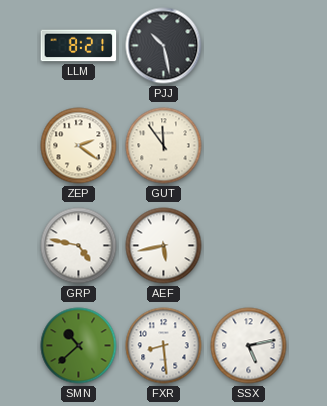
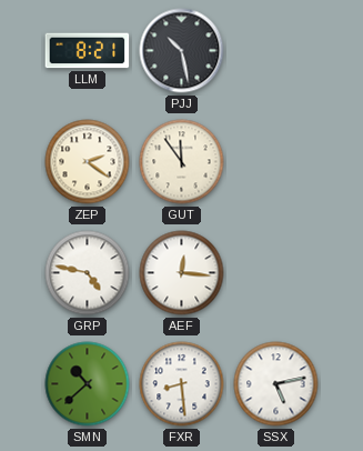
AEF: 5:43 -> 12:16 (182, 273)
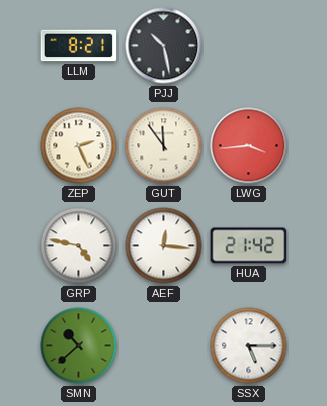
ZEP: 2:21 -> 2:26 (79, 146)
LWG: none -> 3:44 (249, 146)
HUA: none -> 21:42 (249, 246)
FXR: 8:29 -> none (182, 384)
SSX: 5:13 -> 5:15 (249, 346)
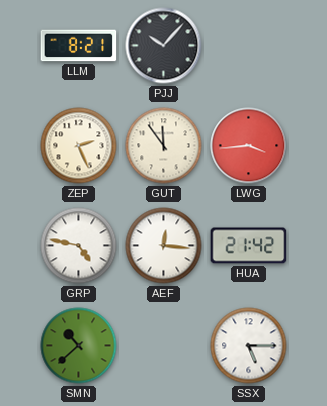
PJJ: 10:28 -> 10:07 (164, 46)
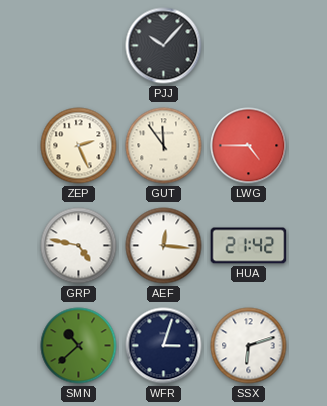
LLM: 8:21 -> none (79, 46)
LWG: 3:44 -> 4:45 (249, 146)
WFR: none -> 3:03 (164, 346)
SSX: 5:15 -> 6:12 (249, 346)
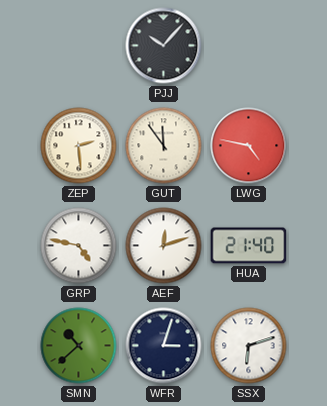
ZEP: 2:26 -> 2:29 (79, 146)
LWG: 4:45 -> 4:47 (249, 146)
AEF: 12:16 -> 12:12 (164, 246)
HUA: 21:42 -> 21:40 (249, 246)
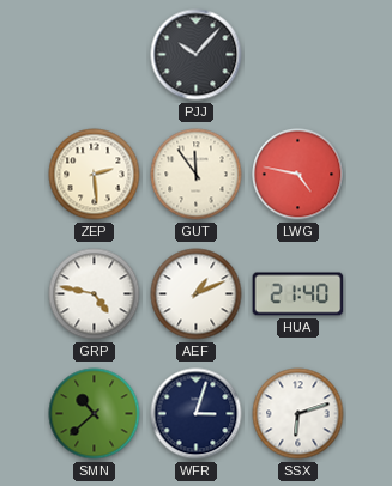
AEF: 12:12 -> 1:11 (197, 294)
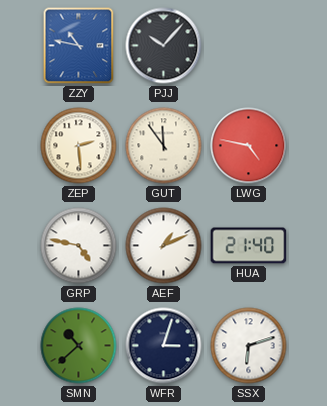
ZZY: none -> 10:47 (79, 46)
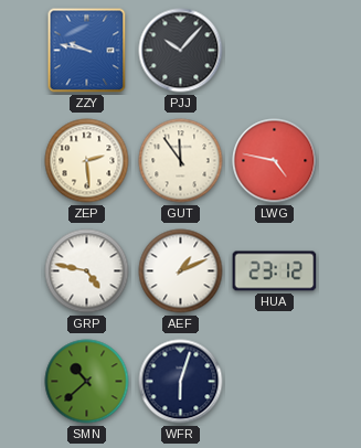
ZZY: 10:47 -> 9:47 (87, 51)
HUA: 21:40 -> 23:12 (275, 271)
WFR: 3:03 -> 6:03 (181, 382)
SSX: 6:12 -> none (249, 346)
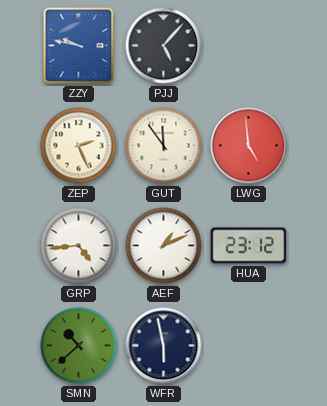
PJJ: 10:07 -> 5:07 (164, 46)
ZEP: 2:29 -> 2:26 (79, 146)
LWG: 4:47 -> 4:59 (249, 146)
GRP: 4:47 -> 4:44 (79, 246)
WFR: 6:03 -> 5:58 (164, 346)
